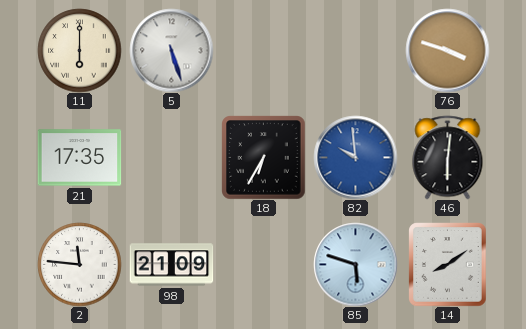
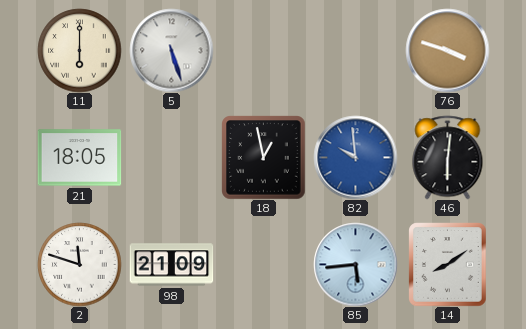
21: 17:35 -> 18:05 (79, 158)
18: 6:35 -> 12:58 (263, 157)
2: 11:46 -> 11:48 (79, 264)
85: 5:48 -> 5:44 (355, 264)
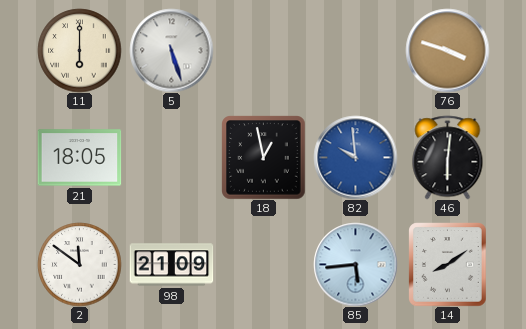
2: 11:48 -> 11:51 (79, 264)
